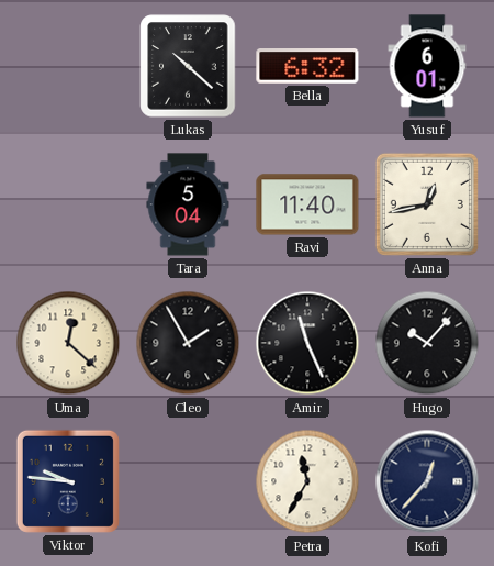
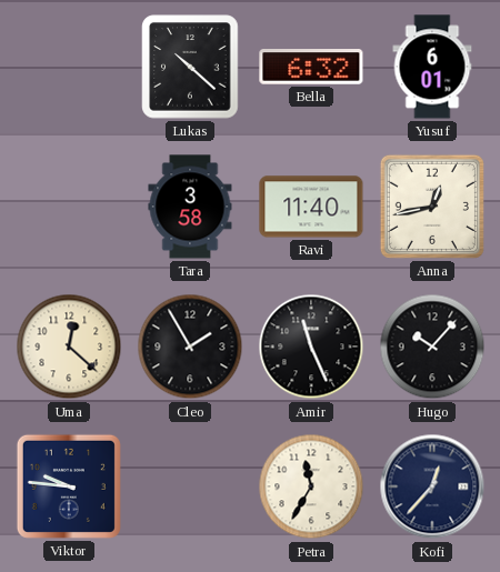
Tara: 5:04 -> 3:58 (190, 207)
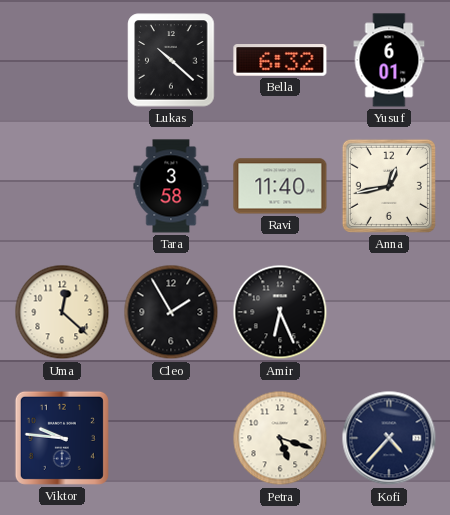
Amir: 11:26 -> 6:26 (280, 312)
Hugo: 10:07 -> none (432, 347)
Petra: 11:35 -> 5:18 (280, 438)
Kofi: 12:37 -> 4:37 (389, 438)
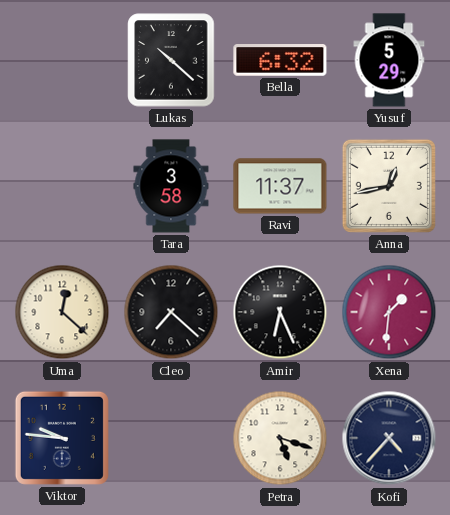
Yusuf: 6:01 -> 5:29 (389, 60)
Ravi: 11:40 -> 11:37 (280, 186)
Cleo: 1:55 -> 7:22 (171, 312)
Xena: none -> 1:31 (389, 312)
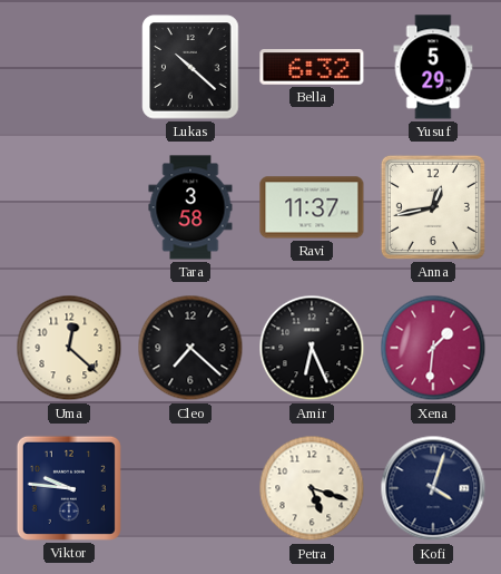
Kofi: 4:37 -> 4:03 (433, 488)
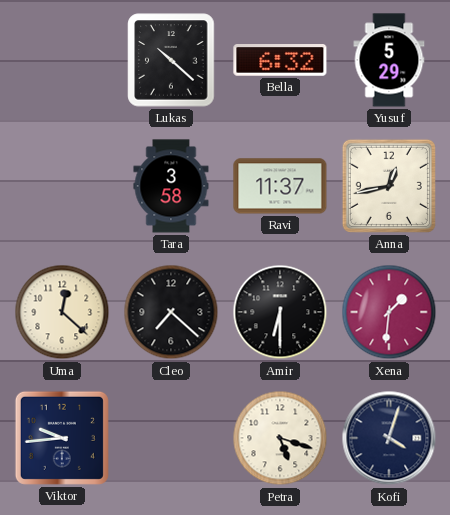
Amir: 6:26 -> 6:30 (280, 312)
Viktor: 9:46 -> 9:44 (62, 438)
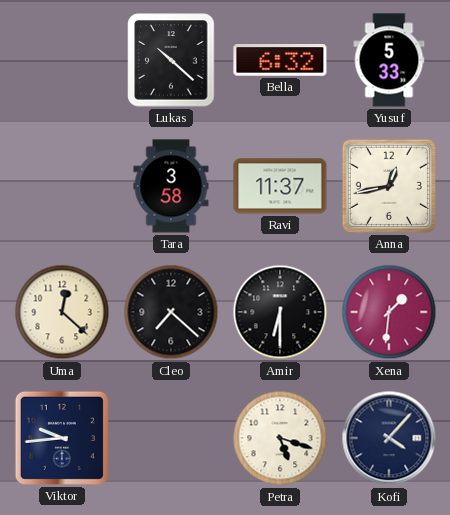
Yusuf: 5:29 -> 5:33 (389, 60)
Kofi: 4:03 -> 4:07 (389, 438)
